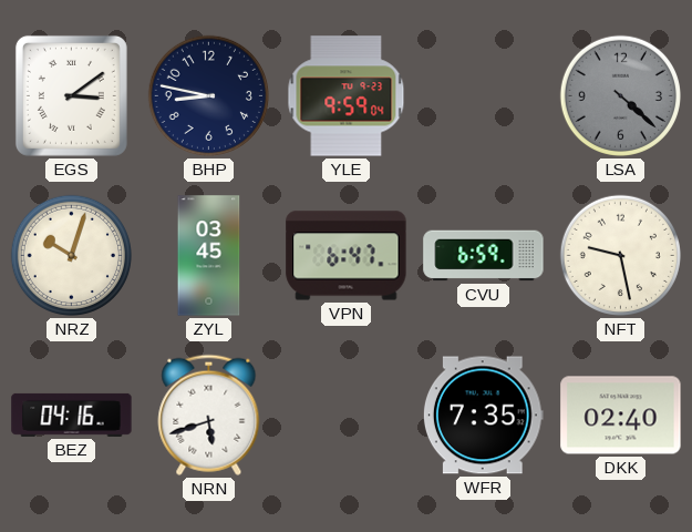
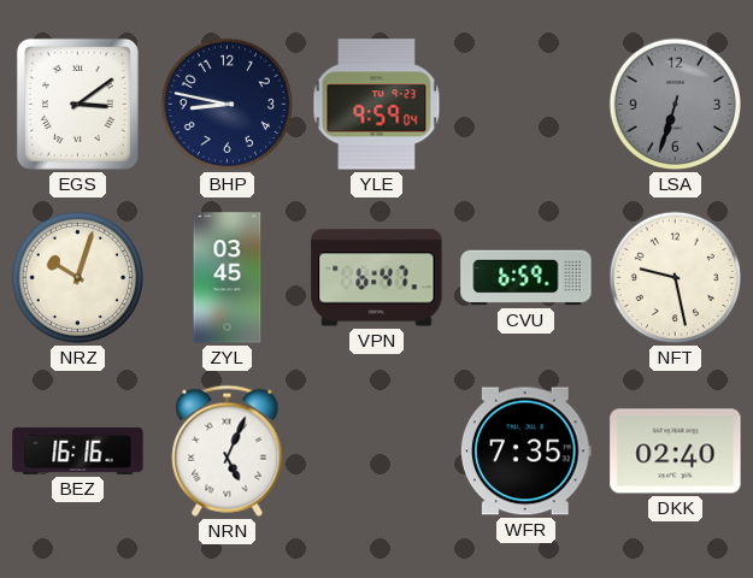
LSA: 4:22 -> 6:33 (675, 104)
BEZ: 04:16 -> 16:16 (78, 450)
NRN: 5:42 -> 5:04 (228, 450)
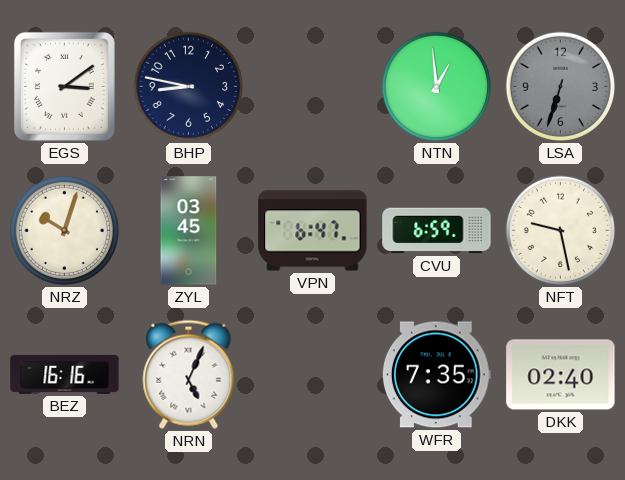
YLE: 9:59 -> none (377, 105)
NTN: none -> 12:59 (436, 86)
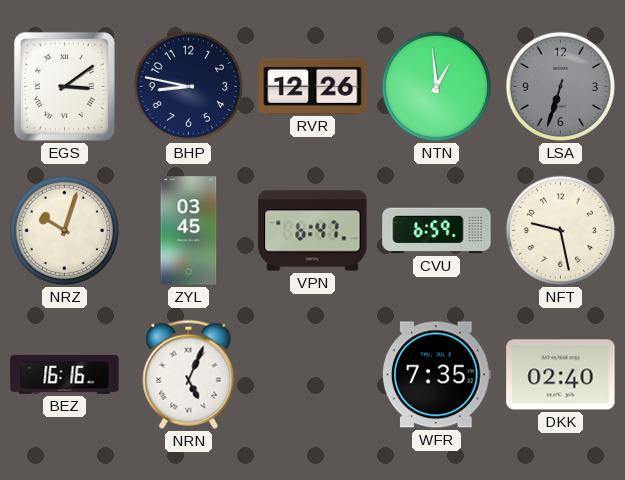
RVR: none -> 12:26 (313, 86)
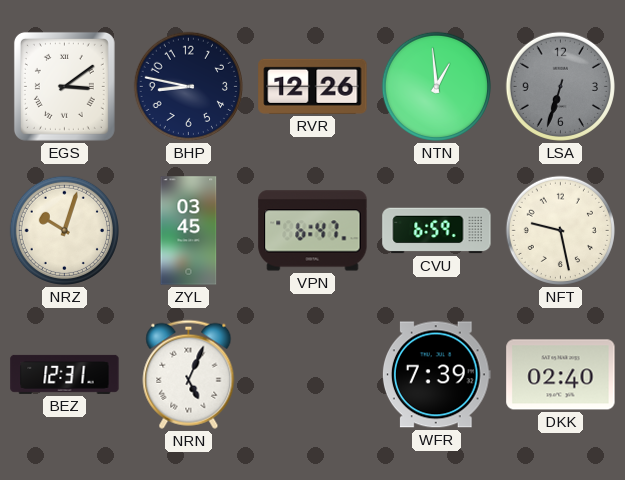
BEZ: 16:16 -> 12:31 (65, 374)
WFR: 7:35 -> 7:39 (436, 375)
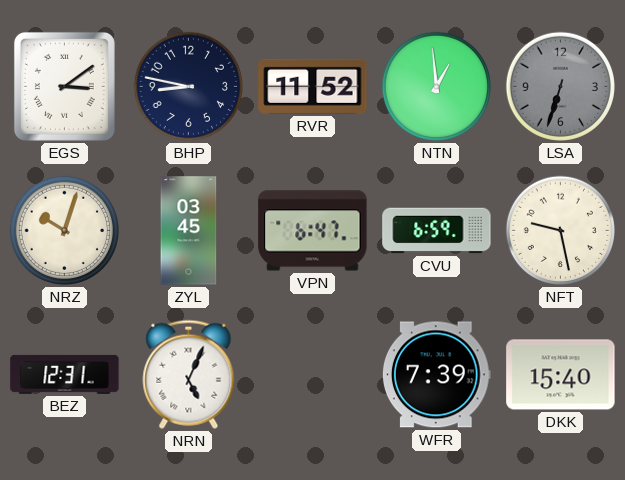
RVR: 12:26 -> 11:52 (313, 86)
DKK: 02:40 -> 15:40 (561, 375)
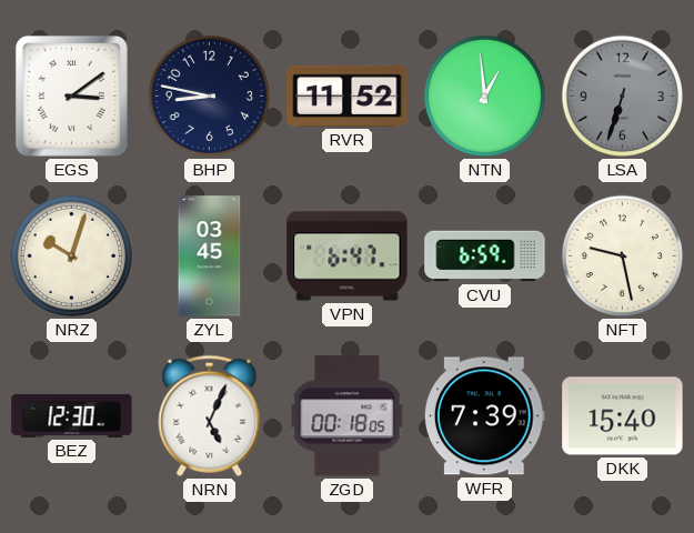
BEZ: 12:31 -> 12:30 (72, 415)
ZGD: none -> 00:18 (348, 416)
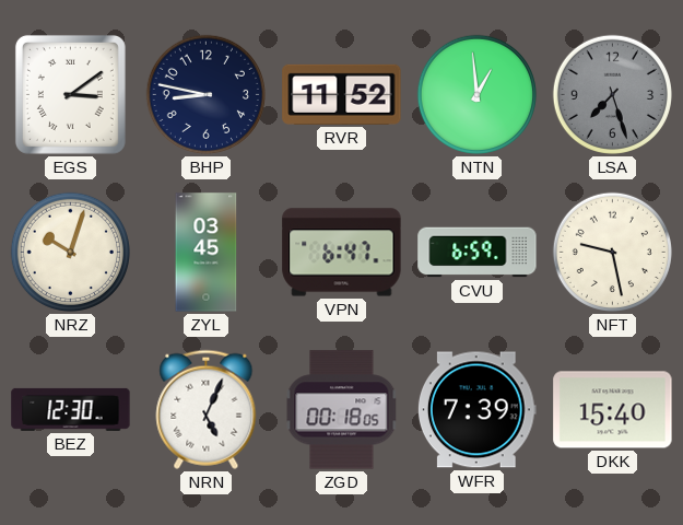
LSA: 6:33 -> 7:27 (612, 94)
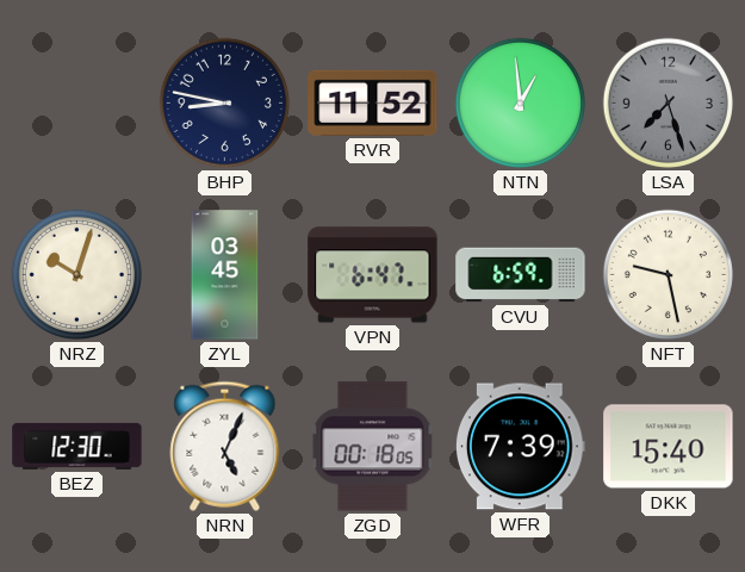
EGS: 3:09 -> none (70, 94)
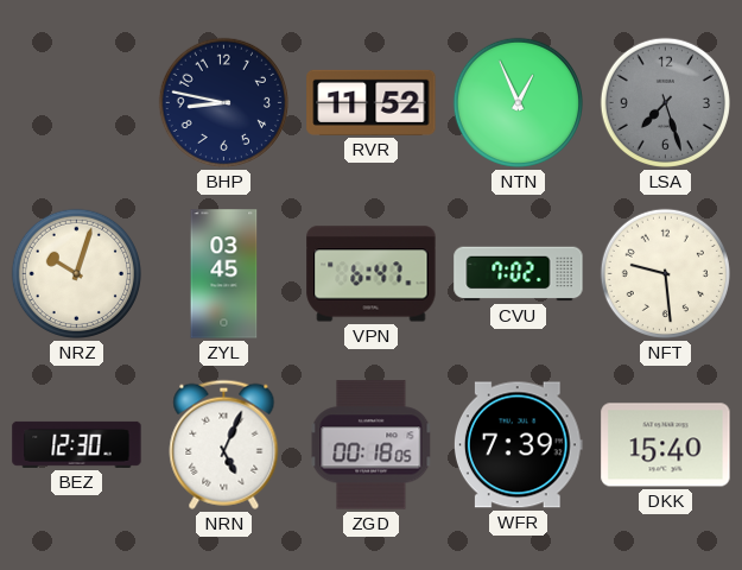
NTN: 12:59 -> 12:56 (518, 102)
CVU: 6:59 -> 7:02 (519, 274)
NFT: 9:28 -> 9:29 (665, 273)
